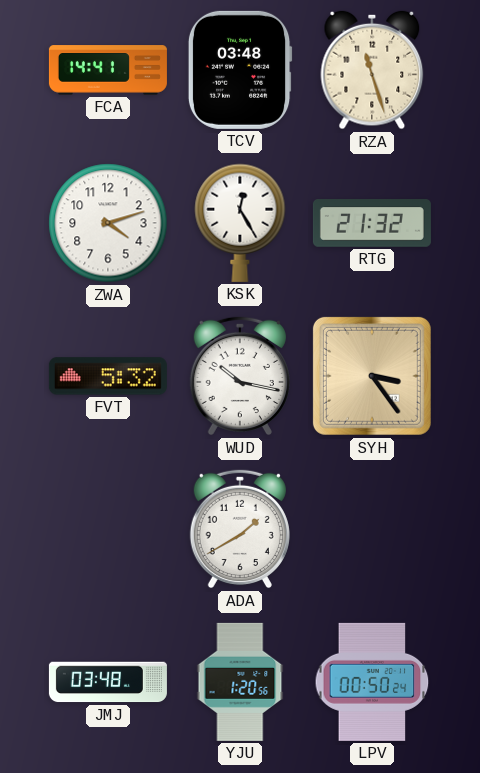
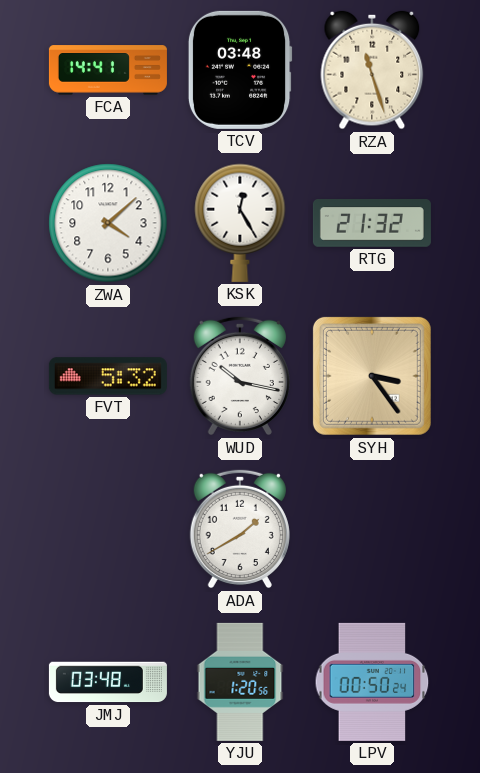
ZWA: 4:12 -> 4:08 (108, 223)
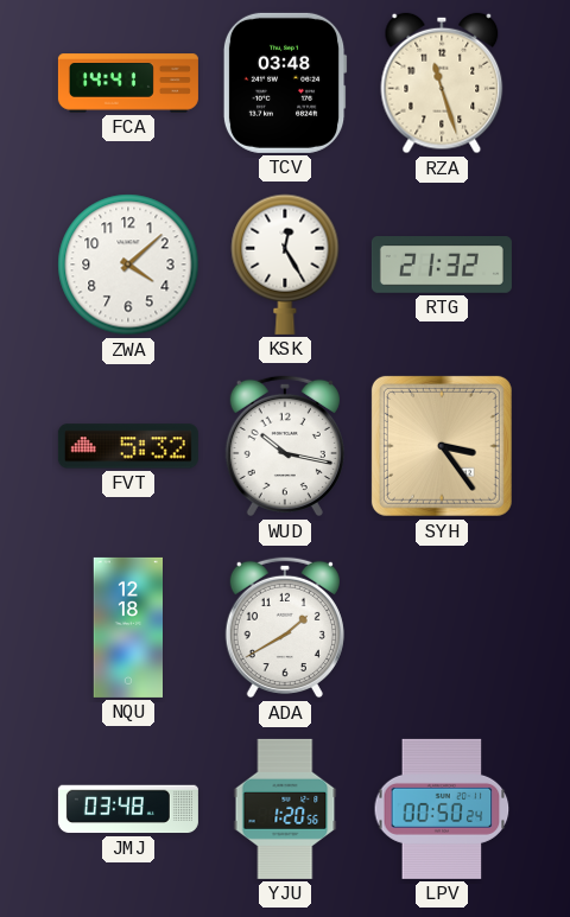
NQU: none -> 12:18 (128, 628)
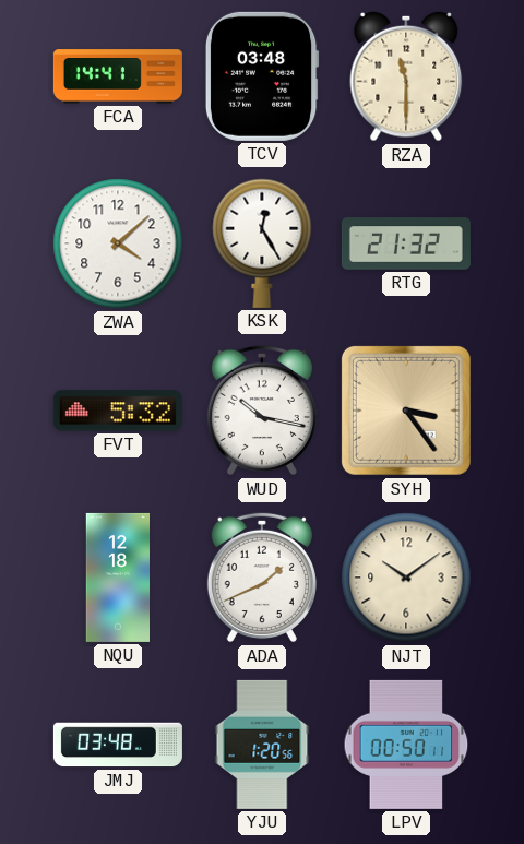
RZA: 11:27 -> 11:30 (406, 76)
ADA: 1:40 -> 1:41 (262, 578)
NJT: none -> 10:09 (406, 578)
LPV: 00:50:24 -> 00:50:11 (406, 745)
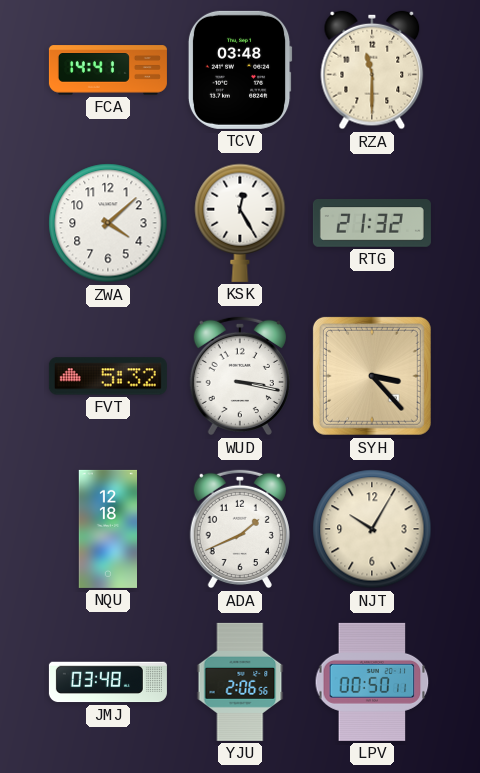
WUD: 10:17 -> 3:17 (240, 376)
SYH: 3:24 -> 3:23 (372, 376)
NJT: 10:09 -> 10:05 (372, 529)
YJU: 1:20 -> 2:06 (240, 682)
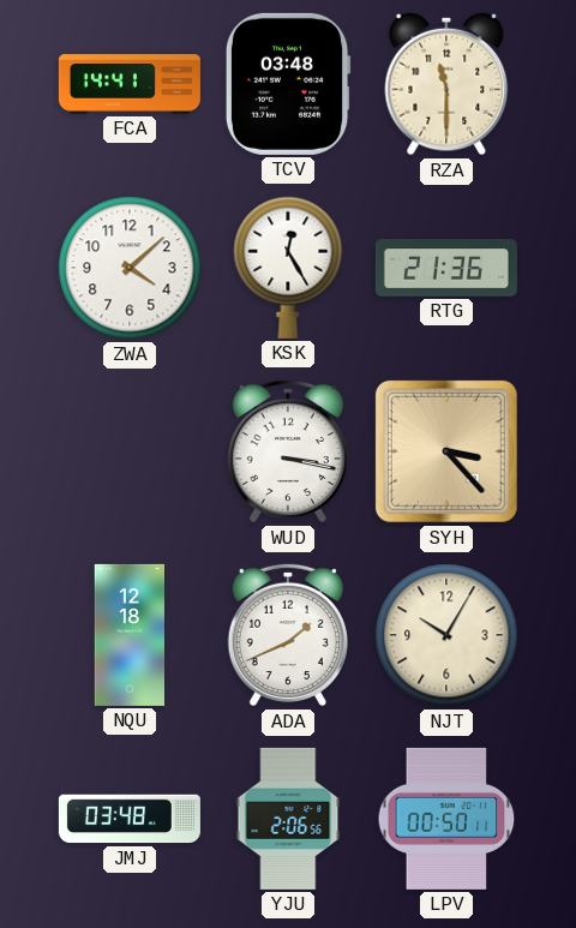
RTG: 21:32 -> 21:36 (446, 268)
FVT: 5:32 -> none (108, 376)
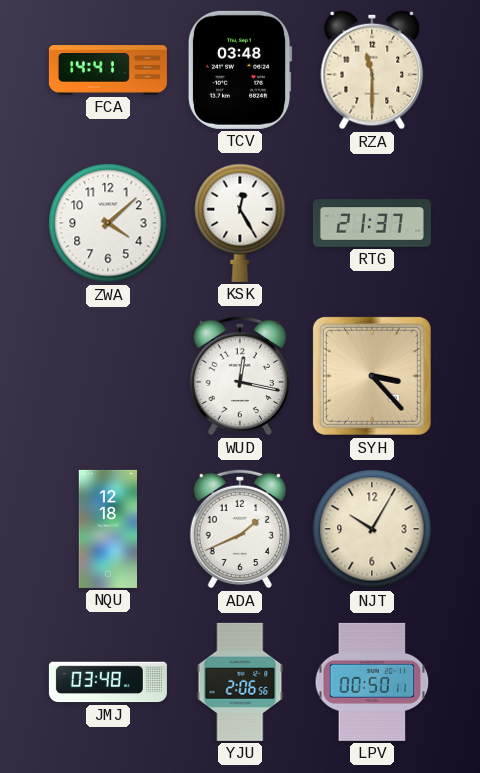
RTG: 21:36 -> 21:37 (372, 223)
WUD: 3:17 -> 12:17 (240, 376)
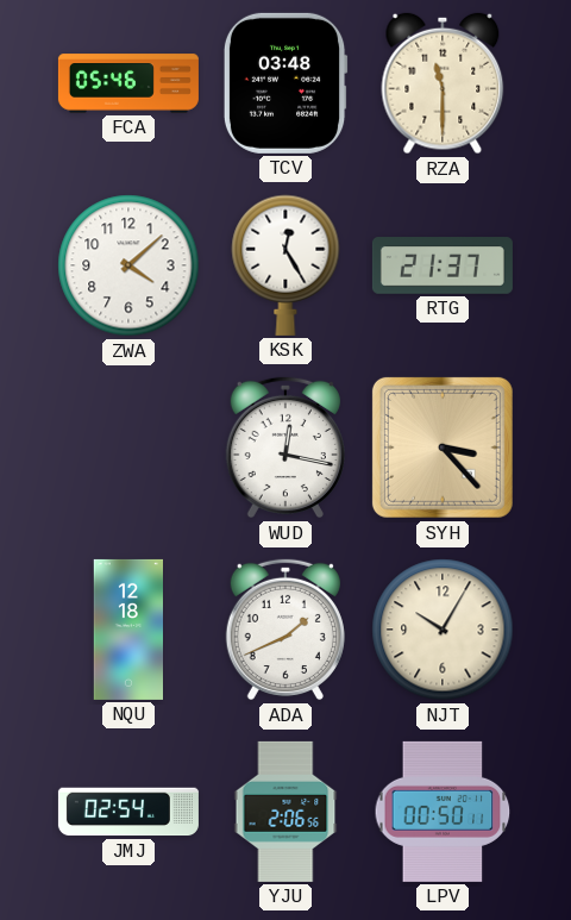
FCA: 14:41 -> 05:46 (128, 83)
JMJ: 03:48 -> 02:54 (128, 812)
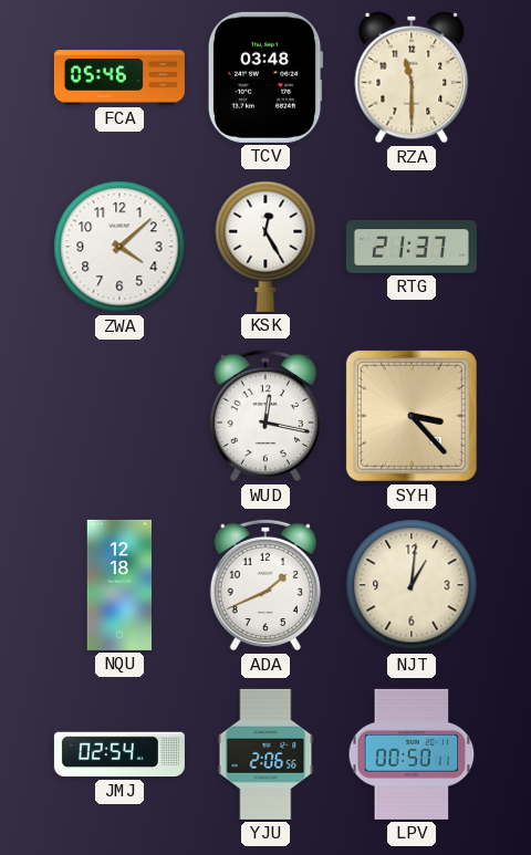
NJT: 10:05 -> 1:01 (412, 585)
